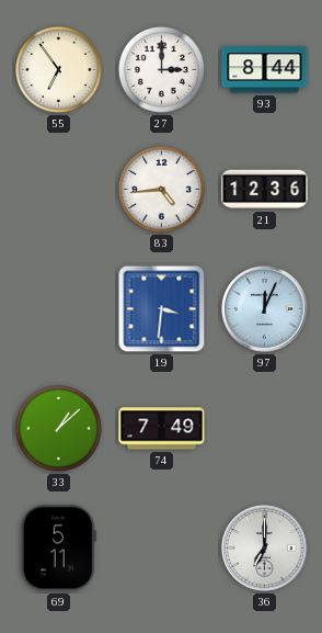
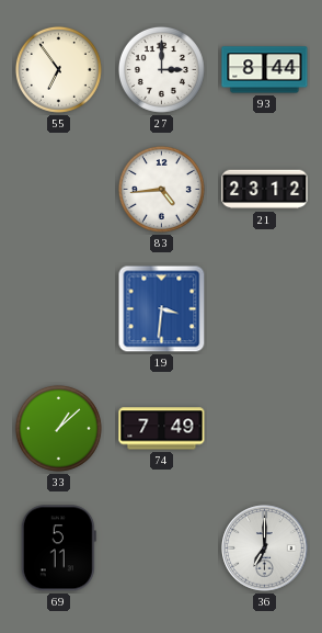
21: 12:36 -> 23:12 (265, 190)
97: 12:04 -> none (265, 309)
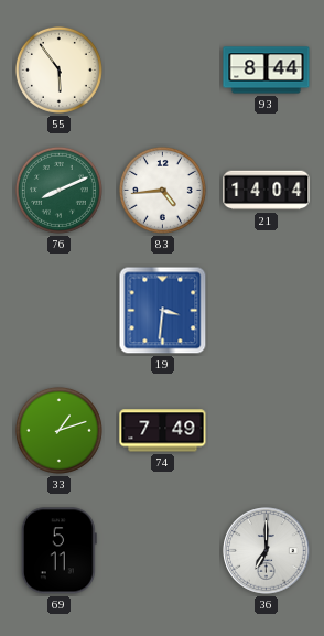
55: 6:54 -> 5:54 (58, 69)
27: 3:00 -> none (161, 69)
76: none -> 8:11 (58, 190)
21: 23:12 -> 14:04 (267, 191)
33: 1:08 -> 1:12 (58, 430)
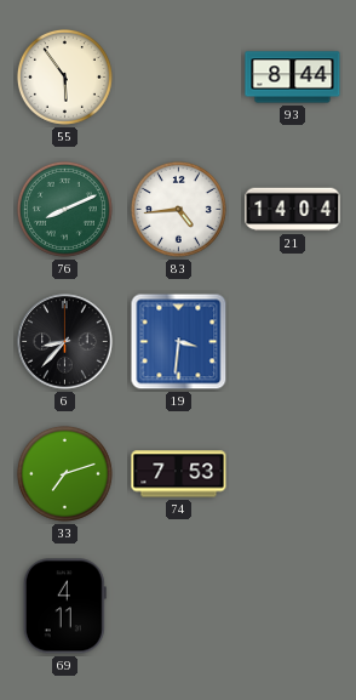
6: none -> 8:37 (65, 342)
33: 1:12 -> 7:12 (64, 473)
74: 7:49 -> 7:53 (179, 474)
69: 5:11 -> 4:11 (64, 607)
36: 7:00 -> none (267, 551)
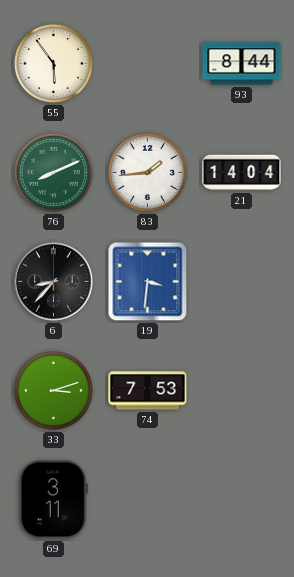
83: 4:44 -> 1:44 (147, 172)
33: 7:12 -> 3:12 (53, 390)
69: 4:11 -> 3:11 (53, 500)
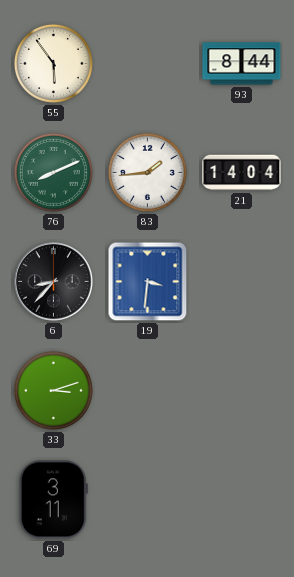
74: 7:53 -> none (148, 391)
